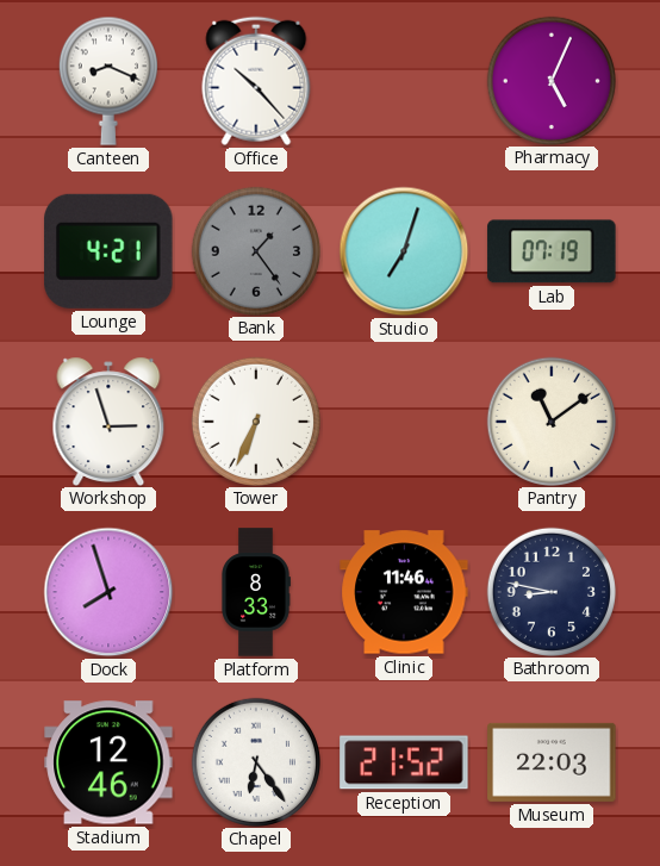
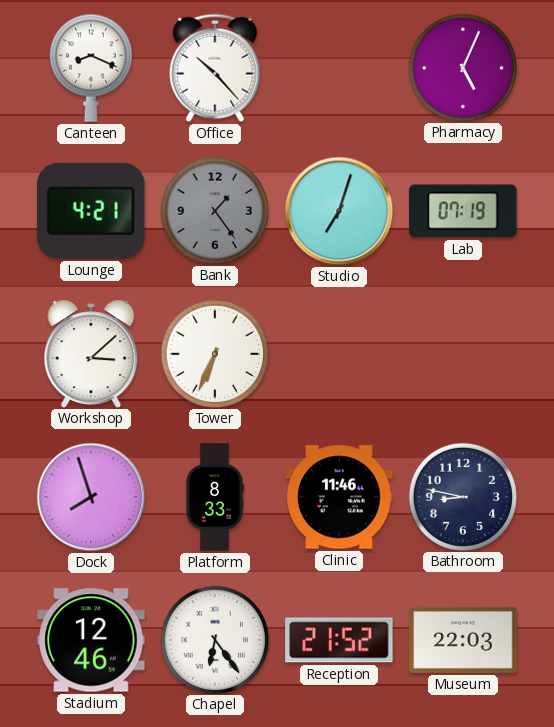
Workshop: 2:57 -> 3:08 (91, 353)
Pantry: 11:09 -> none (550, 420)
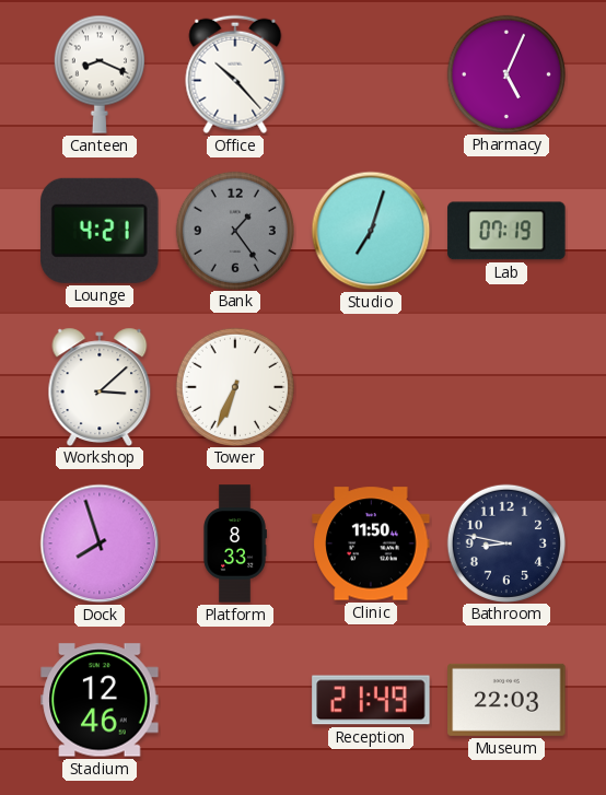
Clinic: 11:46 -> 11:50 (371, 543)
Chapel: 6:24 -> none (214, 639)
Reception: 21:52 -> 21:49 (371, 700)
